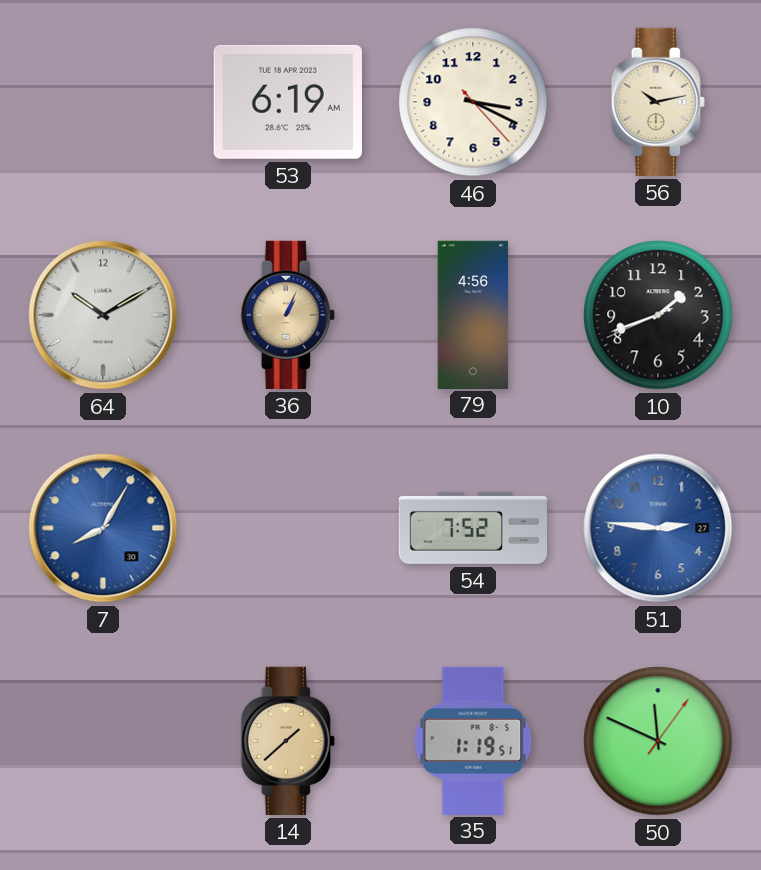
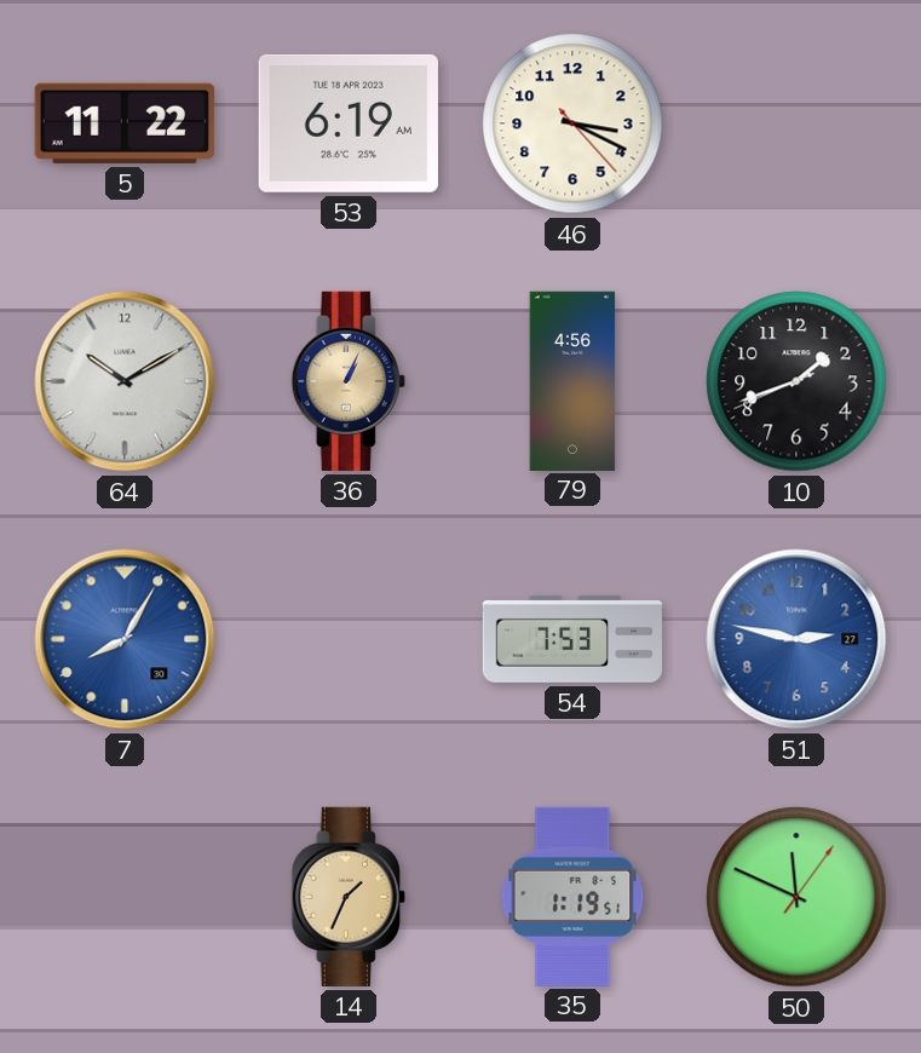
5: none -> 11:22 (125, 123)
56: 10:13 -> none (658, 102)
54: 7:52 -> 7:53 (571, 639)
51: 2:46 -> 2:47 (796, 639)
14: 1:38 -> 1:34 (349, 897)
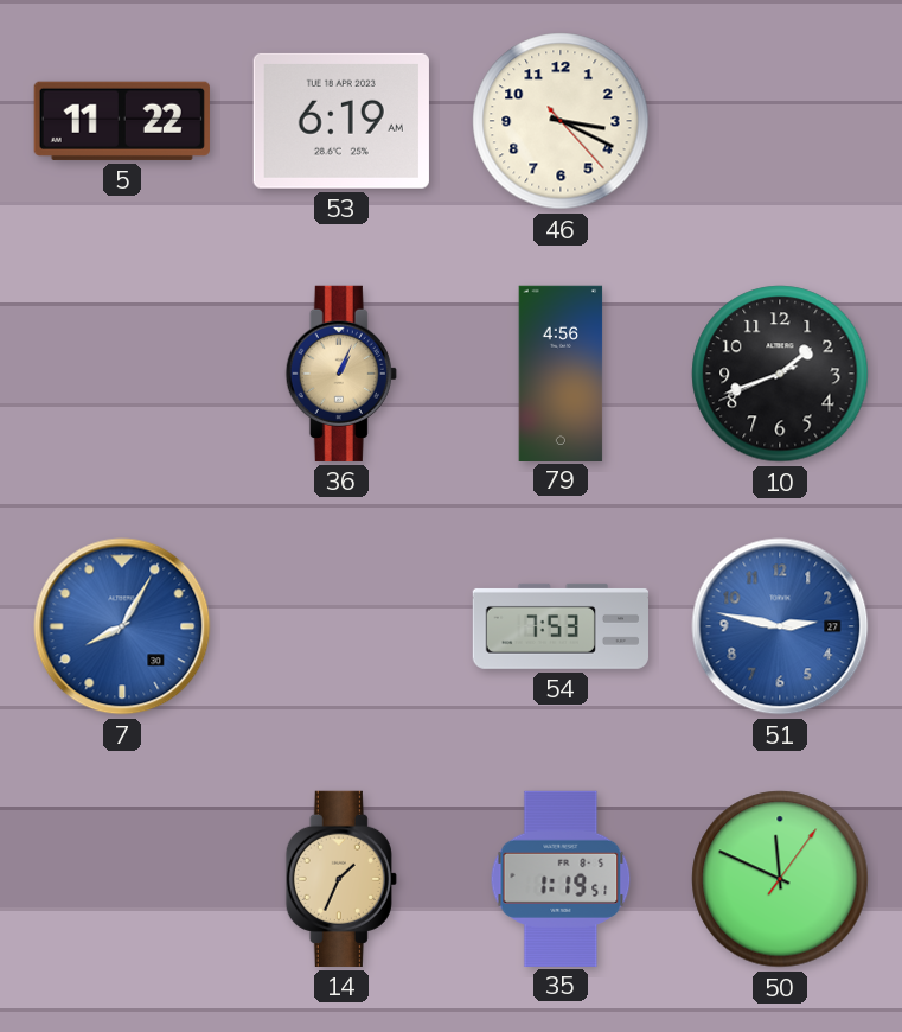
64: 10:10 -> none (125, 381)
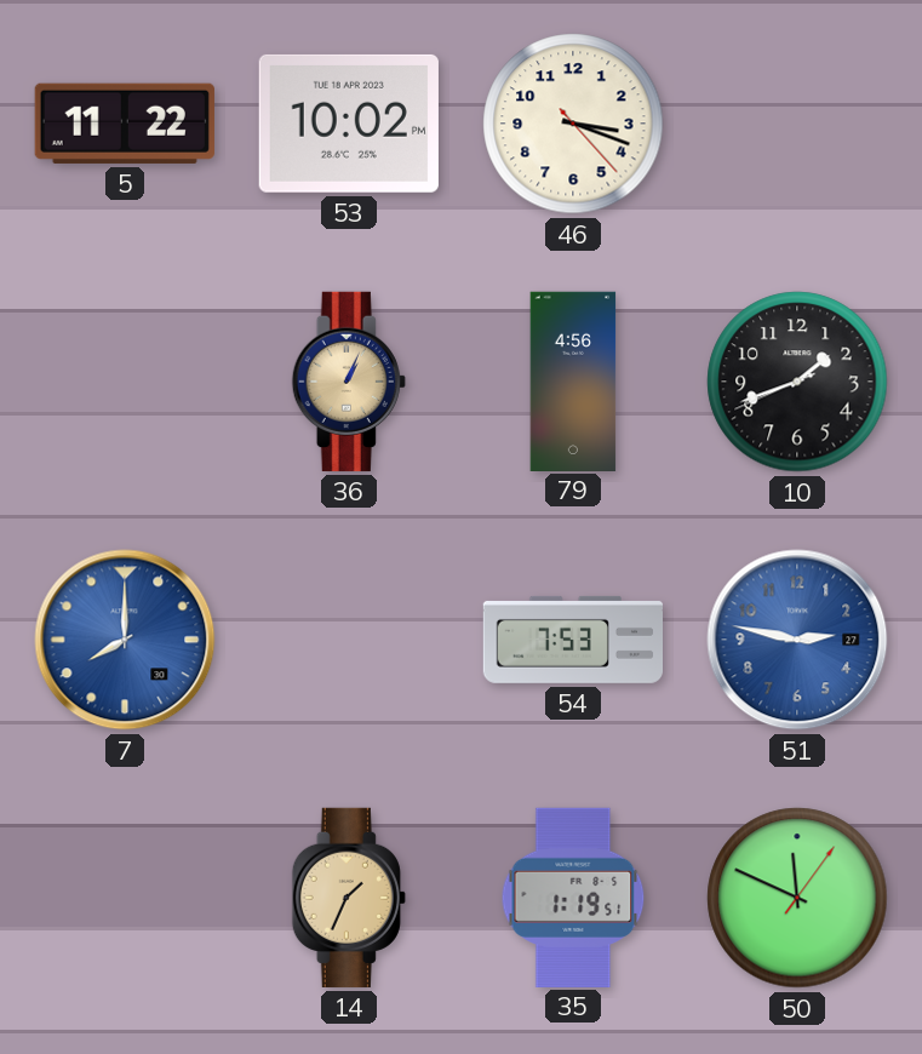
53: 6:19 -> 10:02 (349, 124)
46: 3:19 -> 3:18 (573, 124)
7: 8:05 -> 8:00 (125, 640)
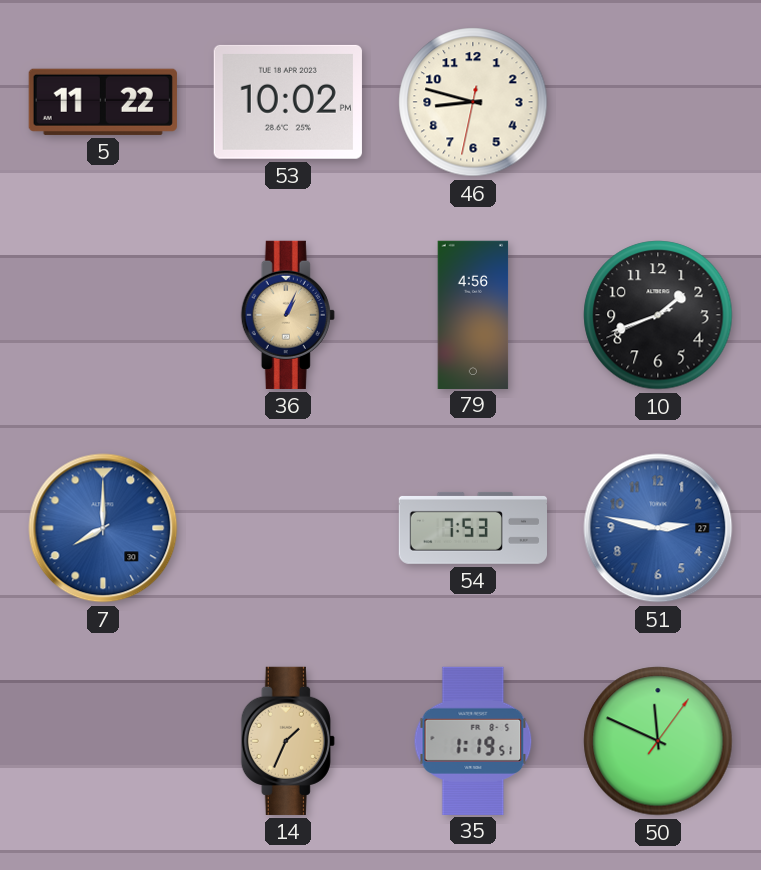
46: 3:18 -> 8:47 (473, 102)
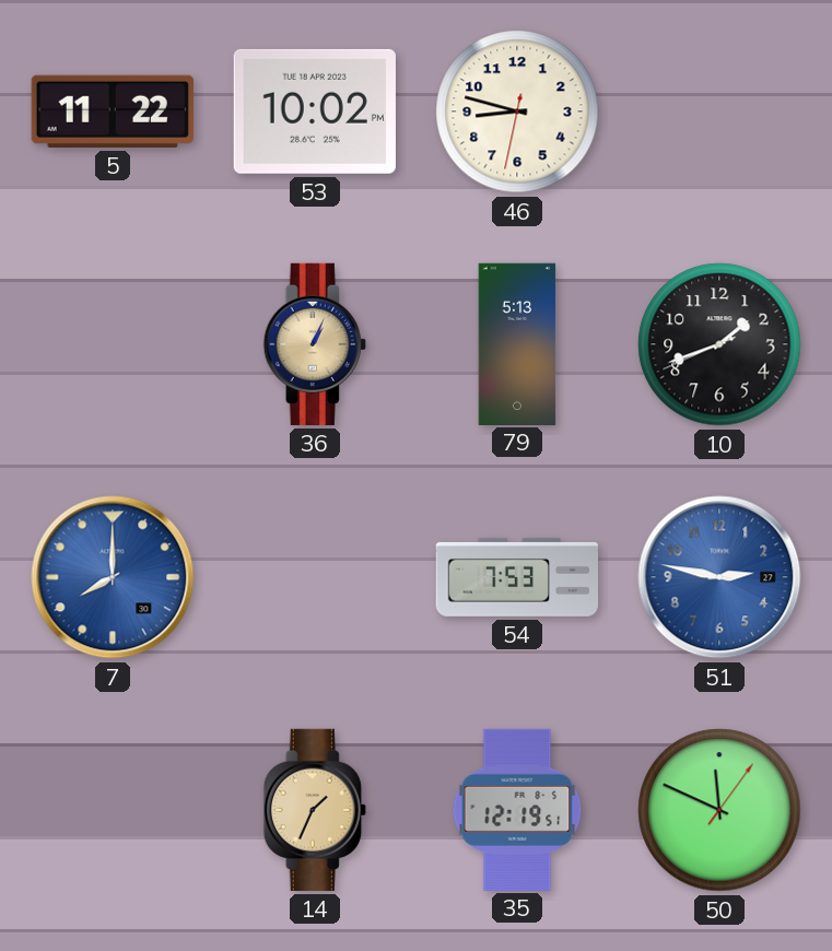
79: 4:56 -> 5:13 (517, 343)
35: 1:19 -> 12:19 (517, 809)
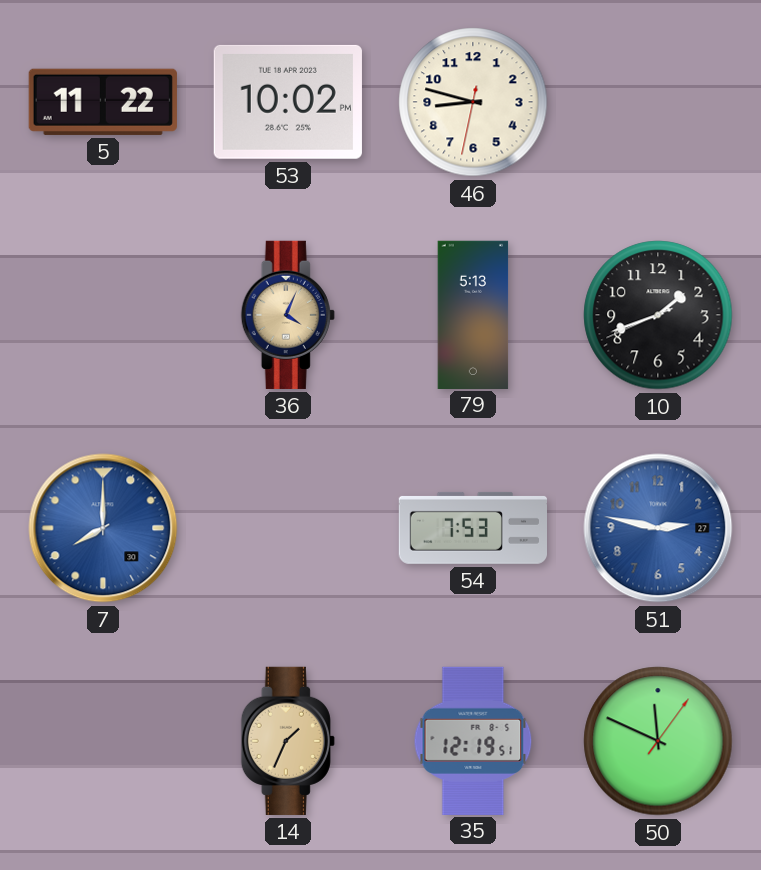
36: 1:04 -> 4:04 (288, 315)
